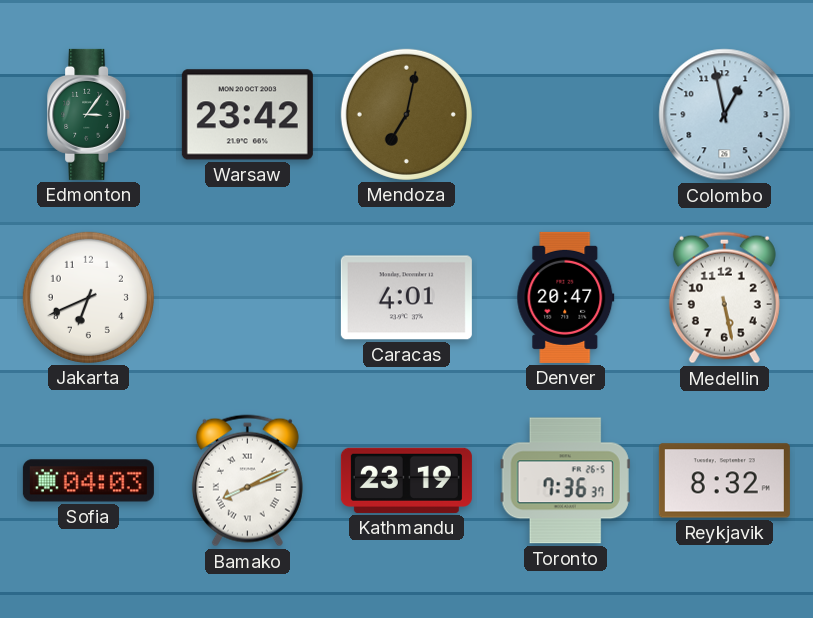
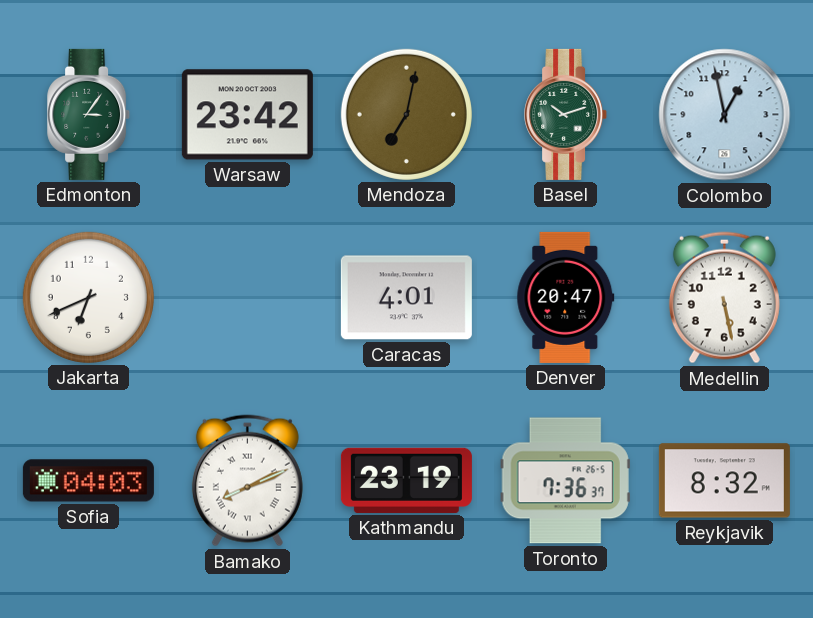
Basel: none -> 10:12 (566, 114)
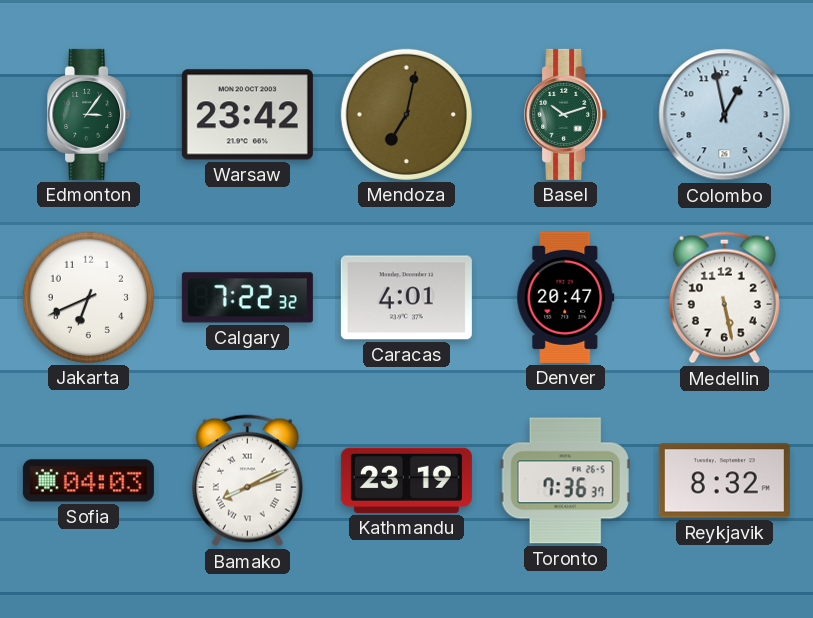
Calgary: none -> 7:22 (247, 298)
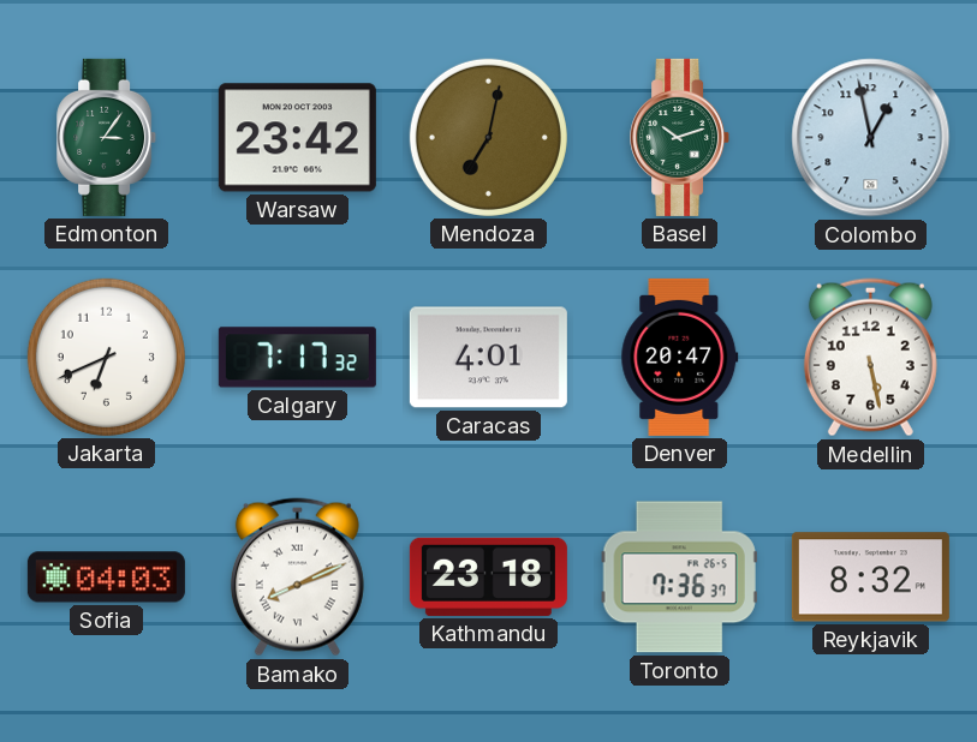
Calgary: 7:22 -> 7:17 (297, 358)
Kathmandu: 23:19 -> 23:18 (488, 576)
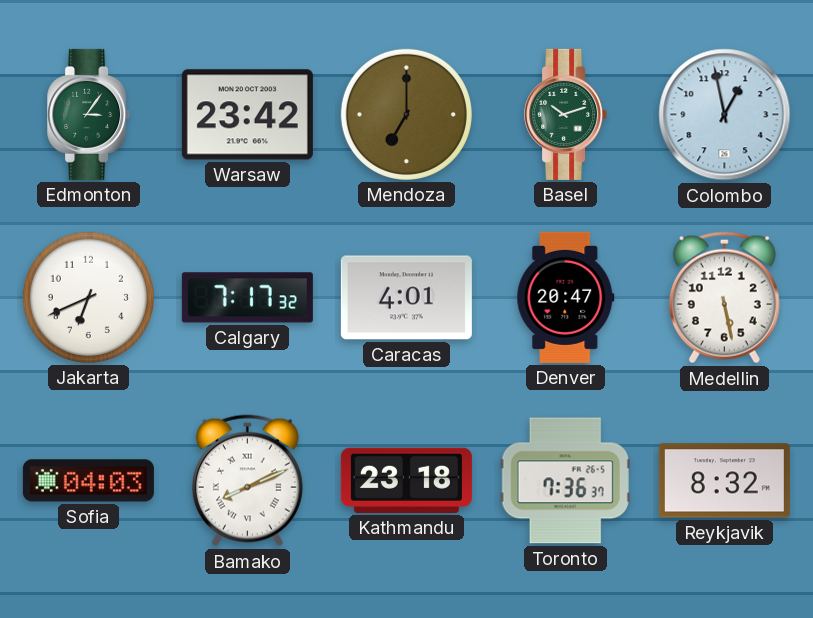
Mendoza: 7:02 -> 7:00 (406, 114)
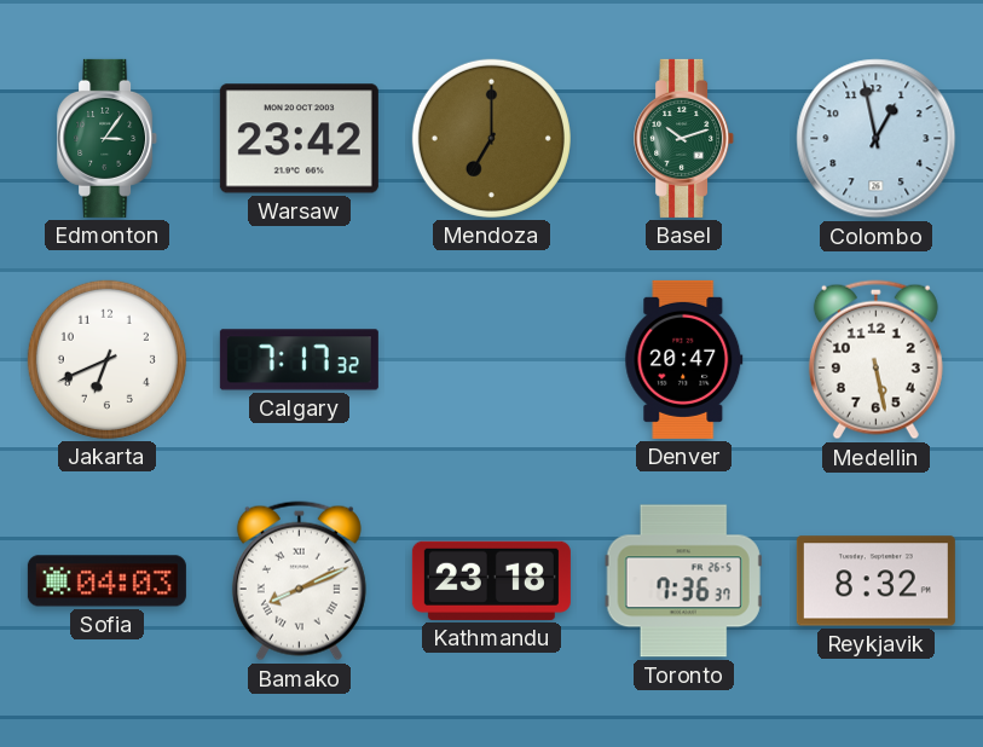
Caracas: 4:01 -> none (406, 298)
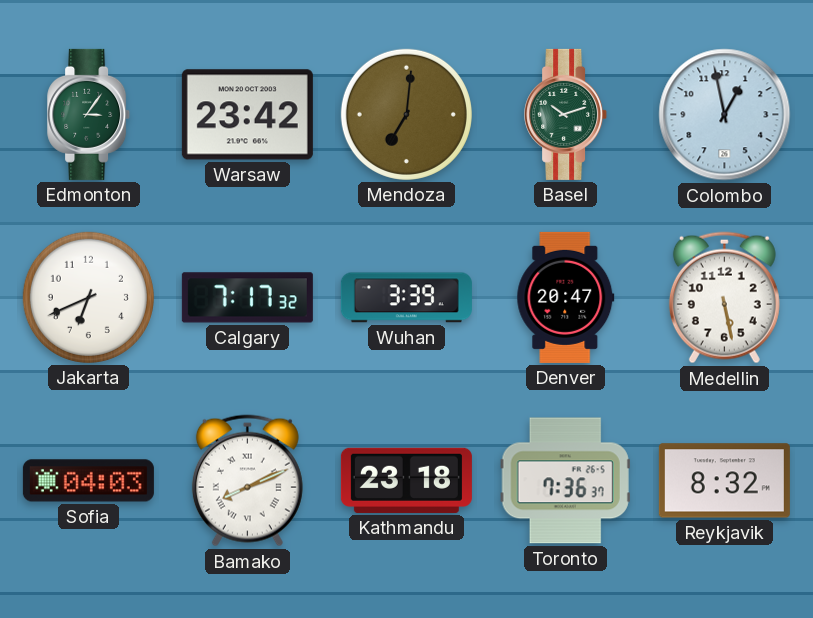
Mendoza: 7:00 -> 7:01 (406, 114)
Wuhan: none -> 3:39 (406, 298)
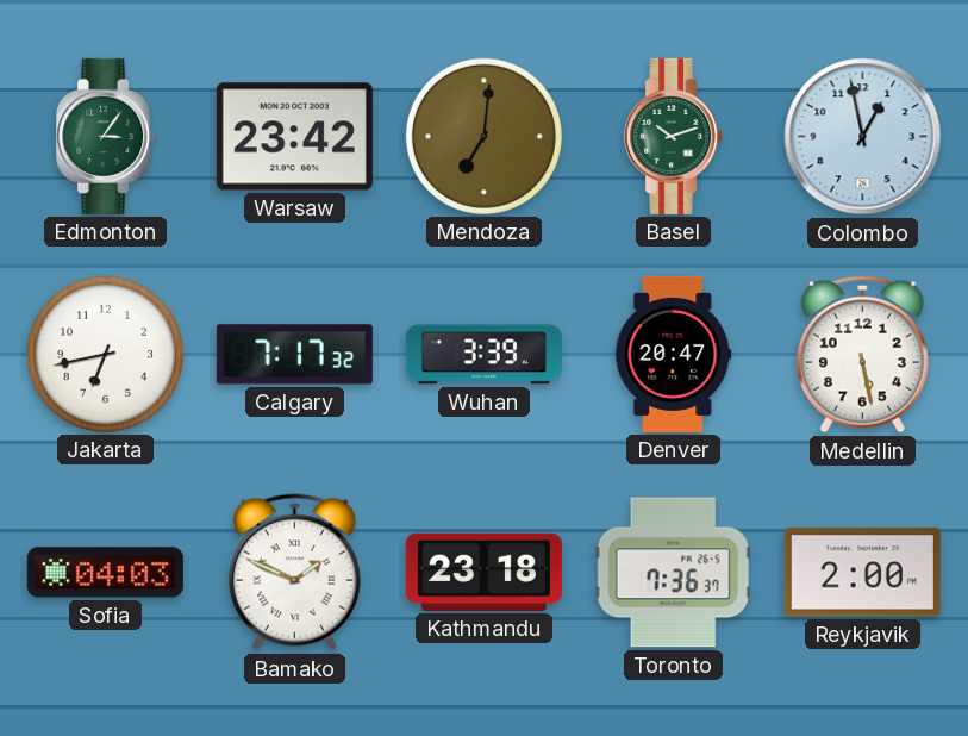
Jakarta: 6:41 -> 6:43 (105, 354)
Bamako: 8:11 -> 1:49 (294, 573)
Reykjavik: 8:32 -> 2:00 (862, 573)
